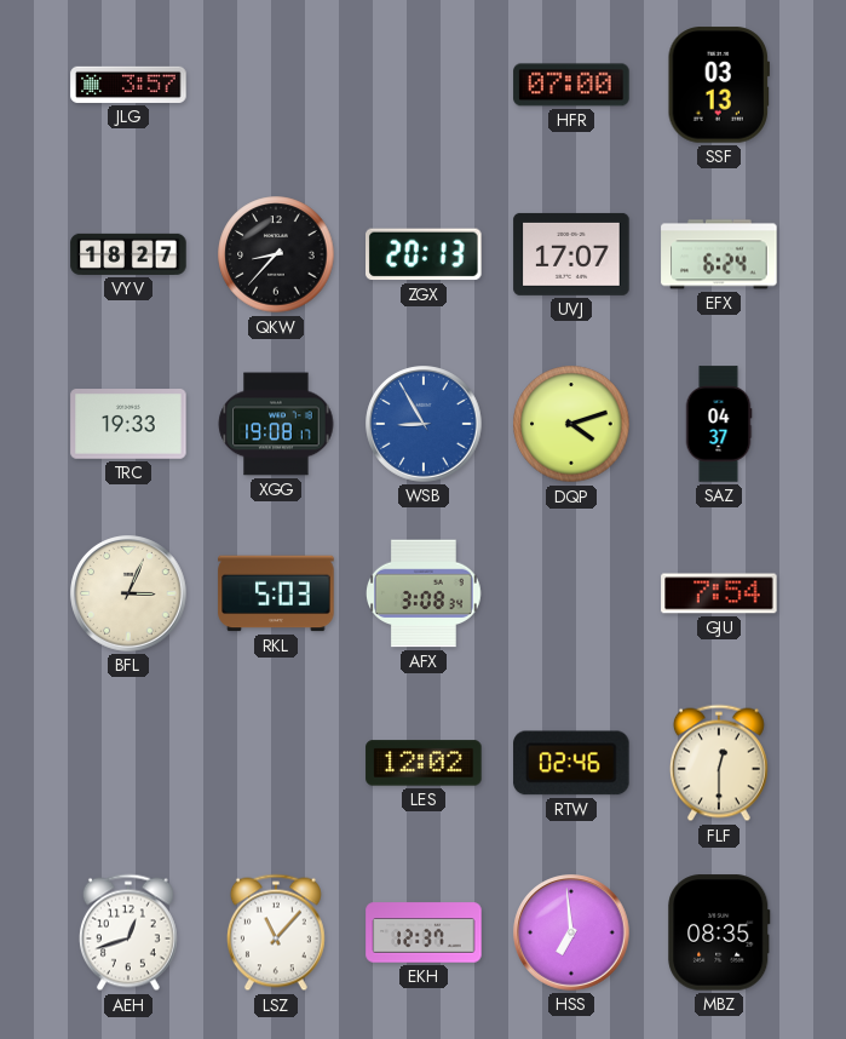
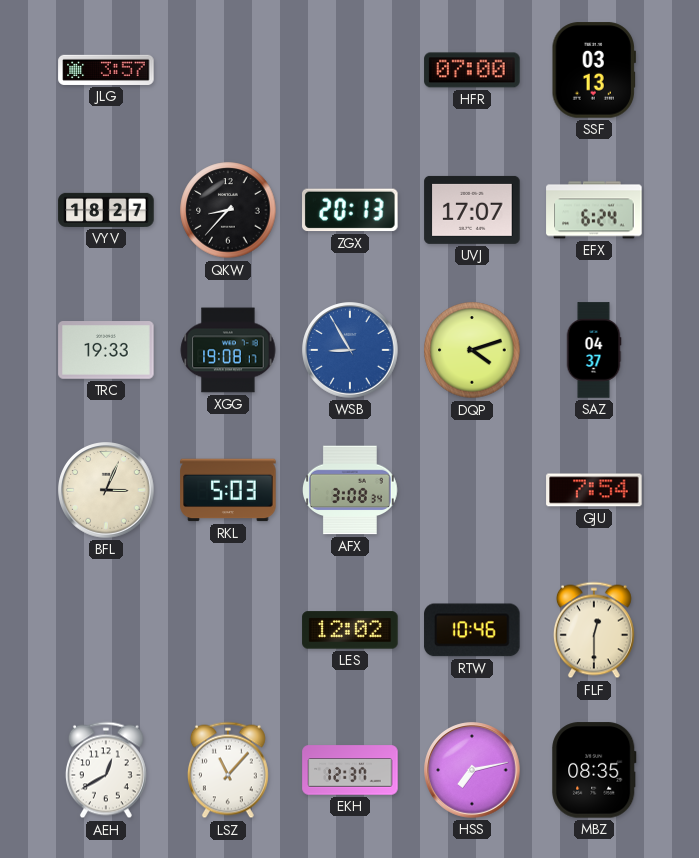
RTW: 02:46 -> 10:46 (472, 630)
AEH: 12:42 -> 12:40 (106, 770)
HSS: 6:59 -> 7:13 (472, 770)
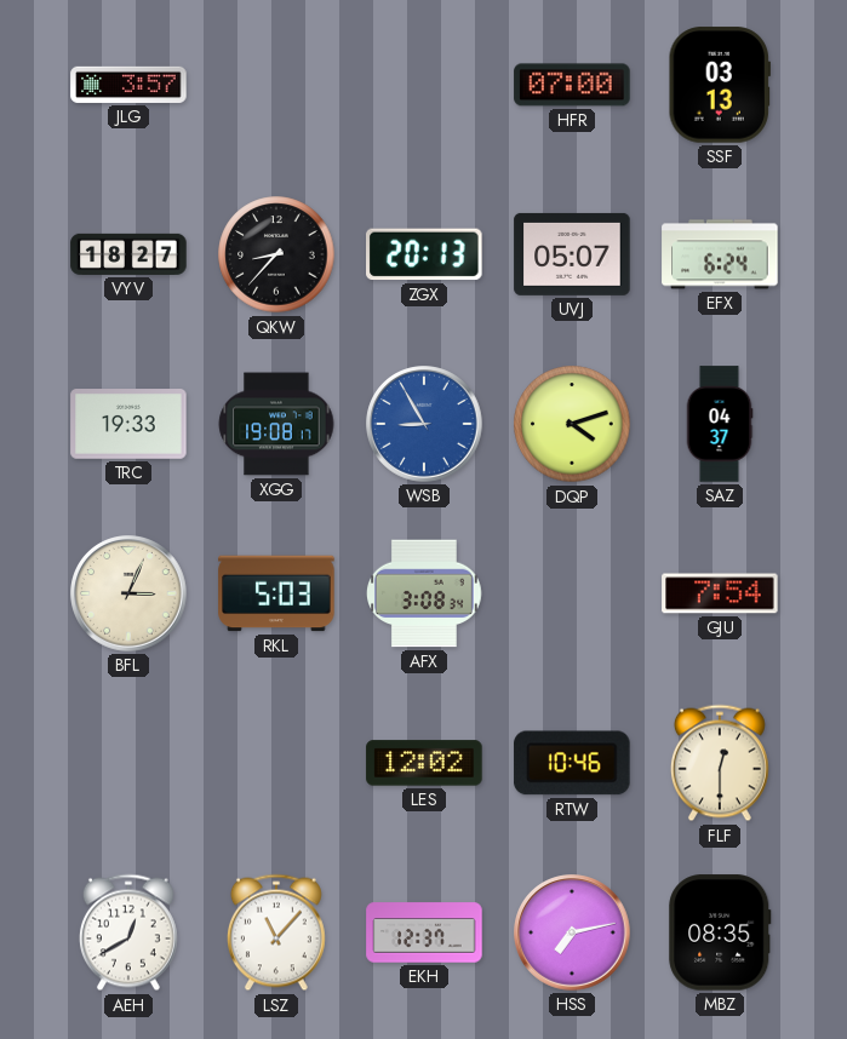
UVJ: 17:07 -> 05:07 (572, 254)
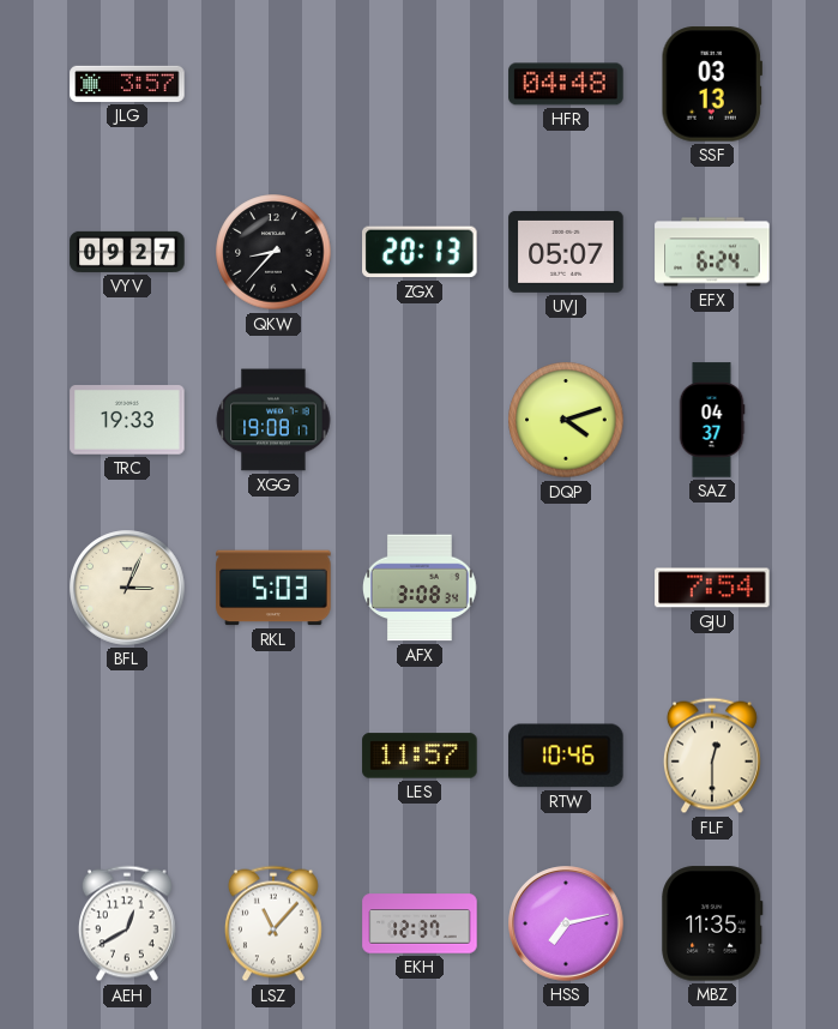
HFR: 07:00 -> 04:48 (566, 84)
VYV: 18:27 -> 09:27 (127, 252)
WSB: 8:55 -> none (424, 424)
LES: 12:02 -> 11:57 (420, 756)
MBZ: 08:35 -> 11:35 (712, 923)
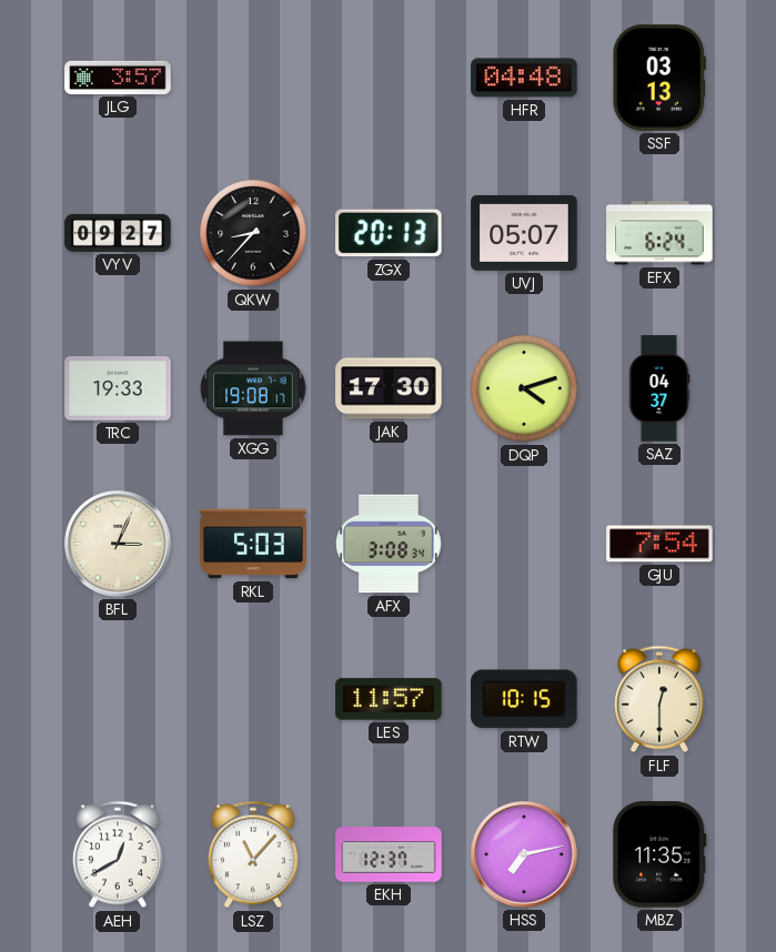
JAK: none -> 17:30 (389, 388)
RTW: 10:46 -> 10:15 (524, 699)
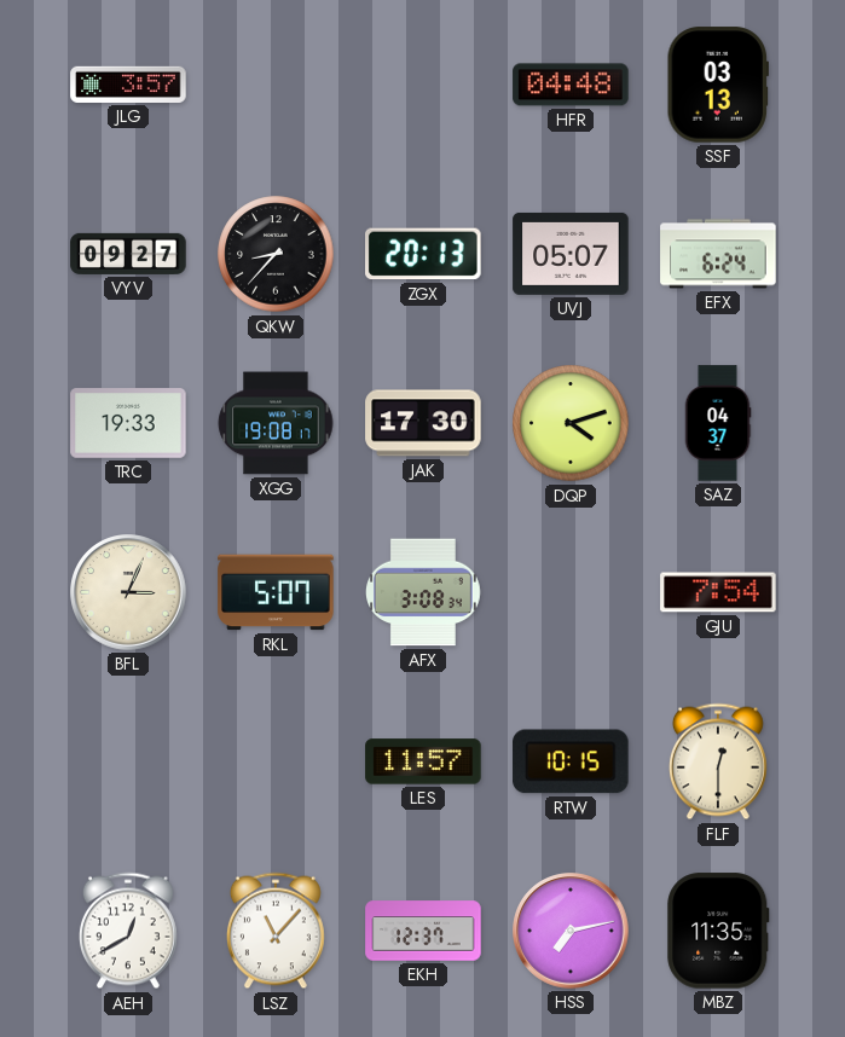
RKL: 5:03 -> 5:07 (276, 592)
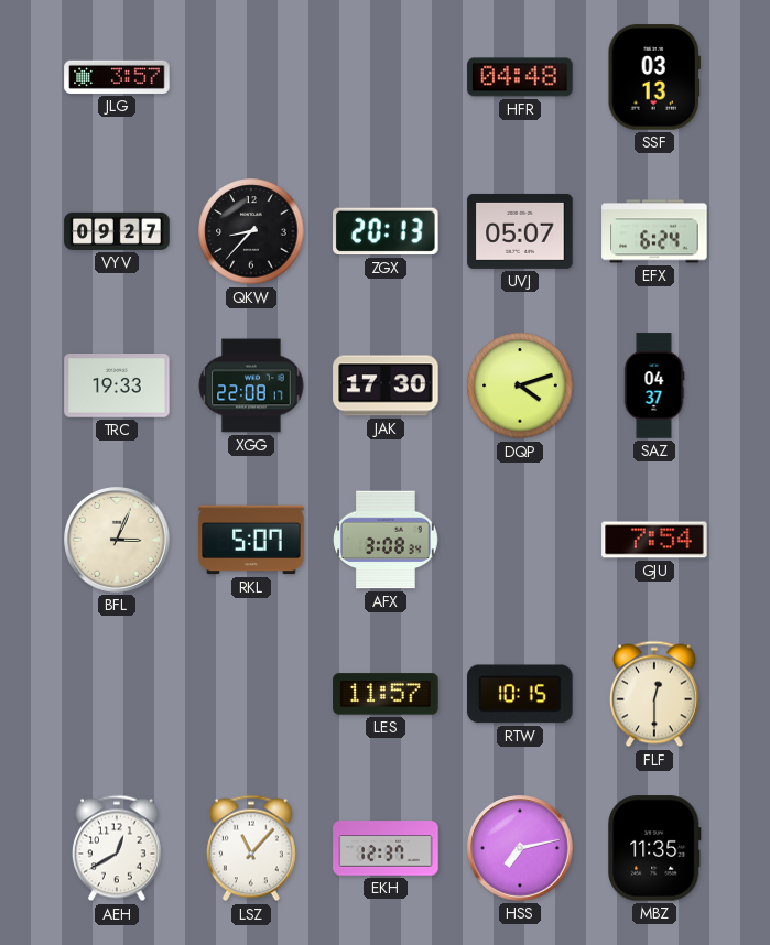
XGG: 19:08 -> 22:08 (251, 385)
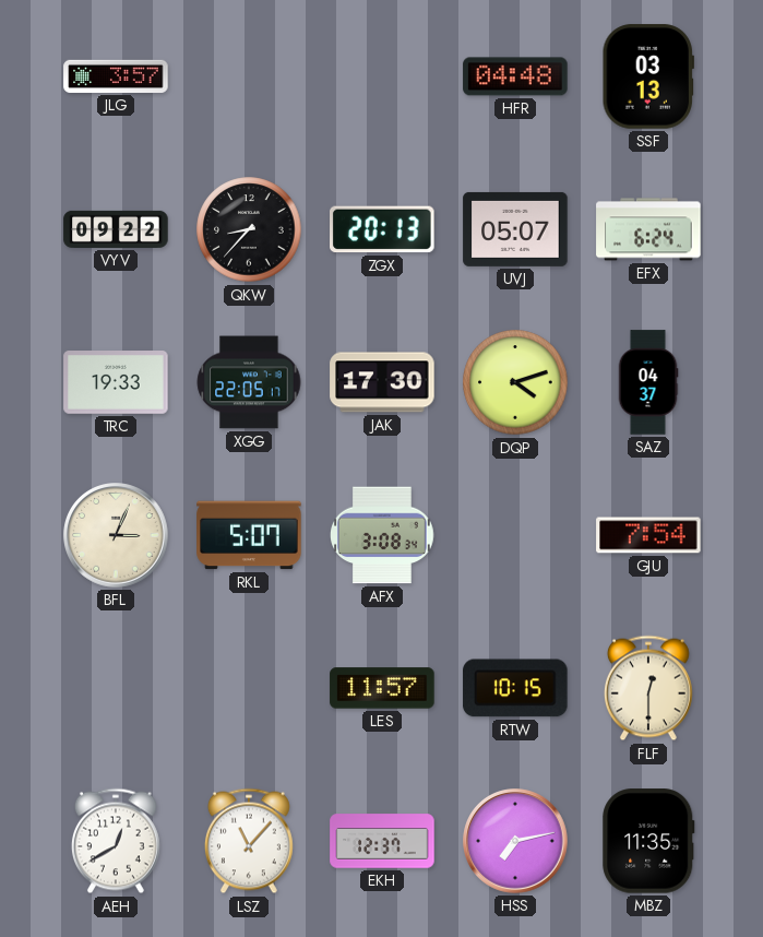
VYV: 09:27 -> 09:22 (116, 229)
XGG: 22:08 -> 22:05 (249, 382)
